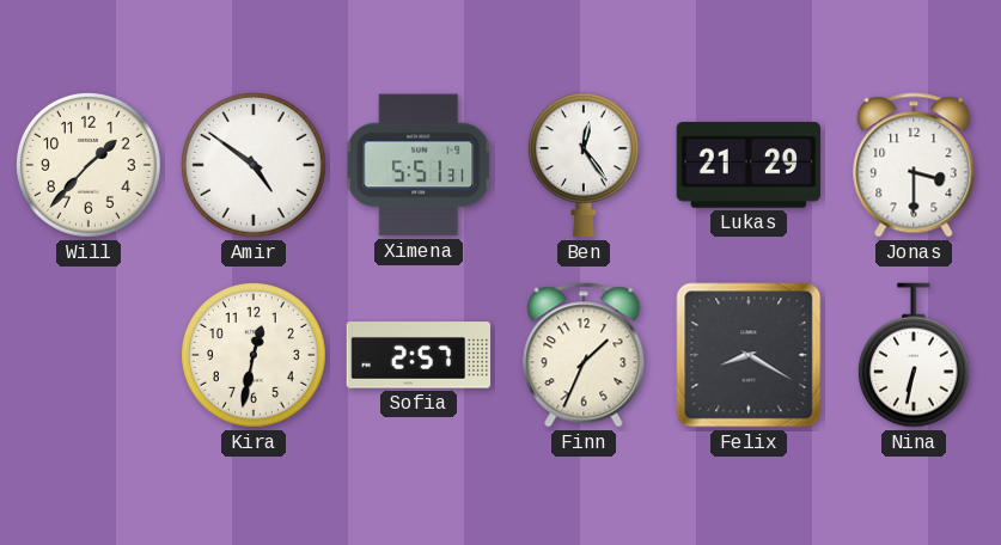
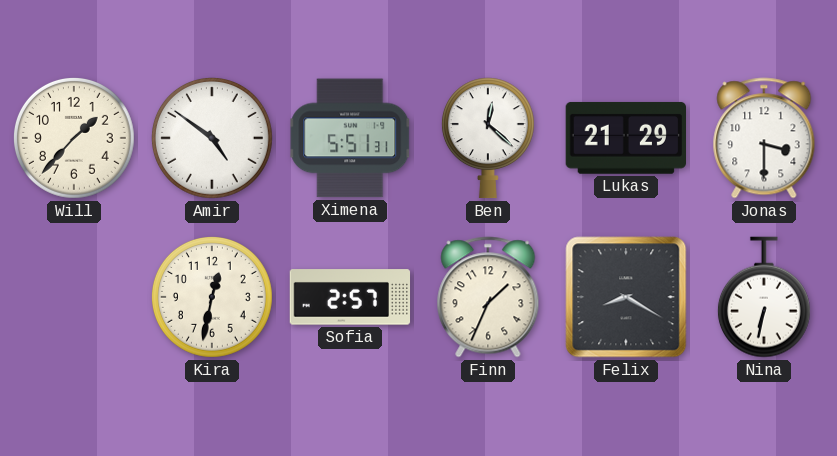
Ben: 12:24 -> 12:22 (488, 138)
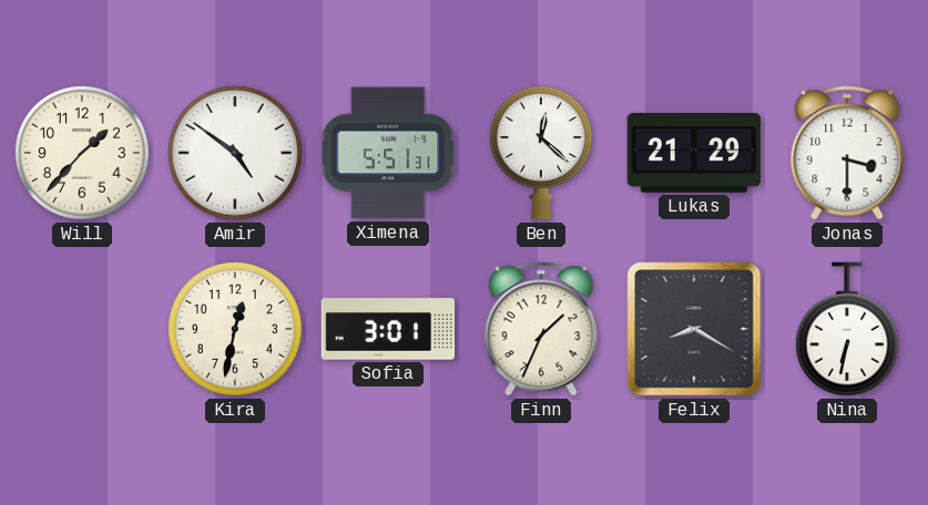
Sofia: 2:57 -> 3:01 (388, 329)
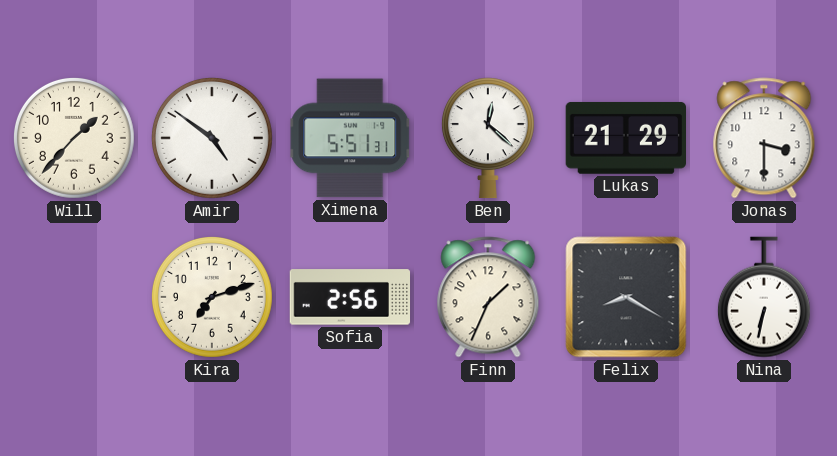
Kira: 12:32 -> 7:12 (212, 297)
Sofia: 3:01 -> 2:56 (350, 297)
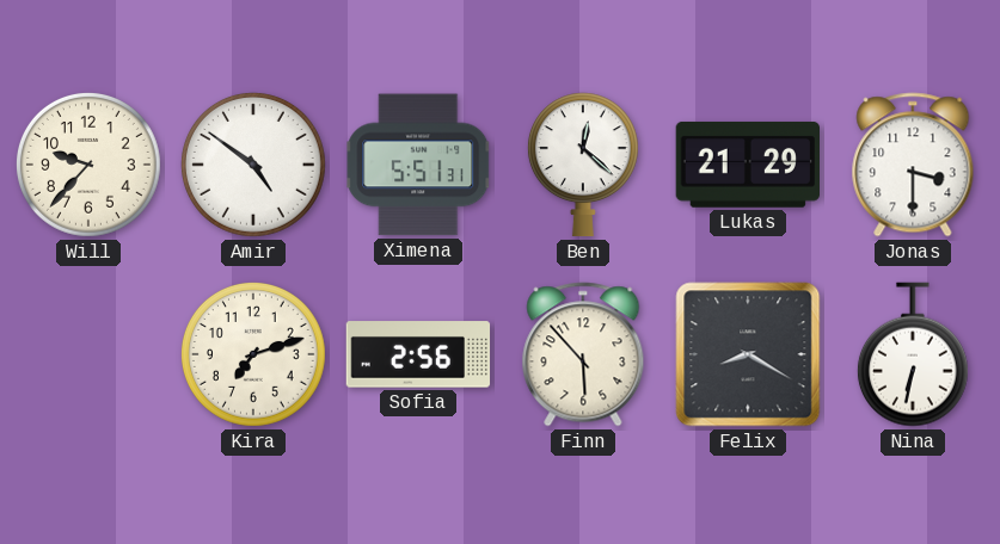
Will: 1:37 -> 9:37 (88, 165)
Finn: 1:34 -> 5:53 (583, 354)
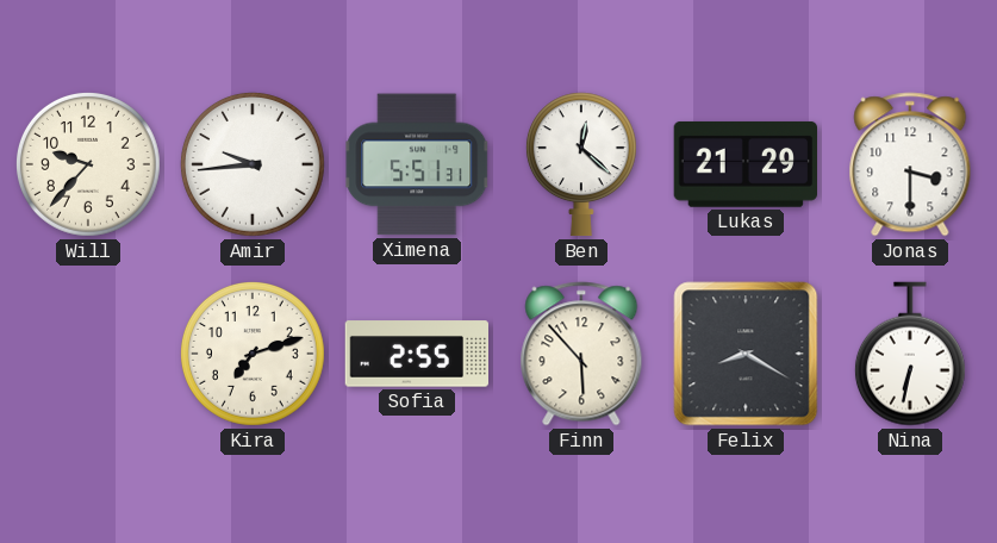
Amir: 4:51 -> 9:44 (253, 164)
Sofia: 2:56 -> 2:55 (417, 354)
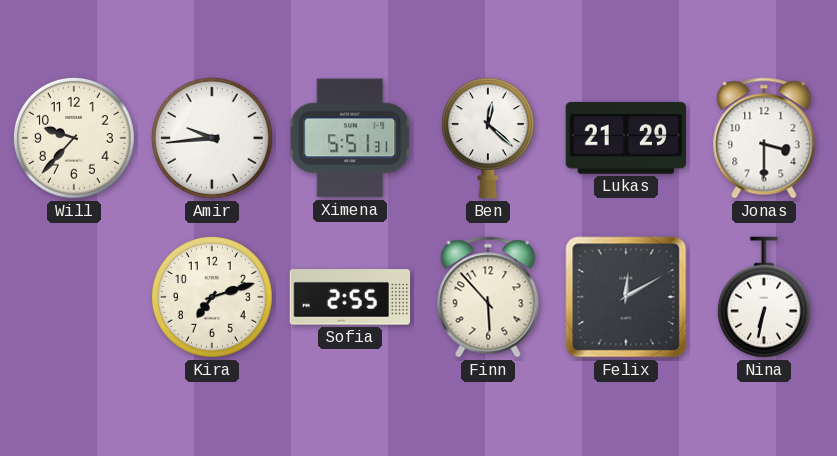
Felix: 8:20 -> 12:10 (626, 297)
